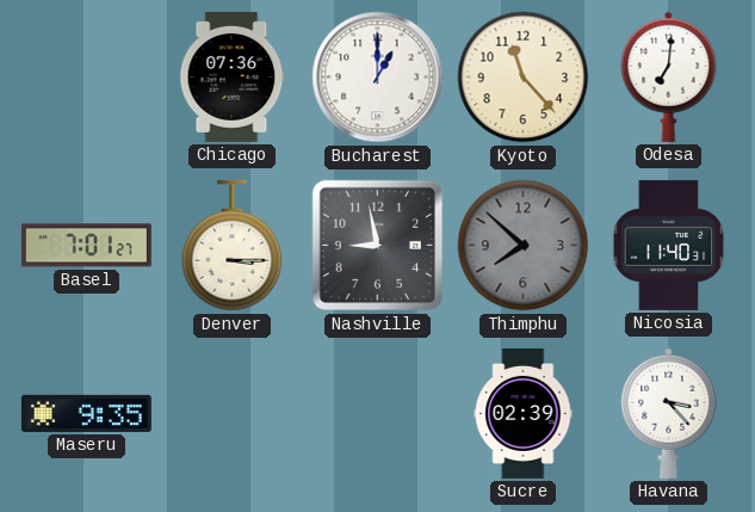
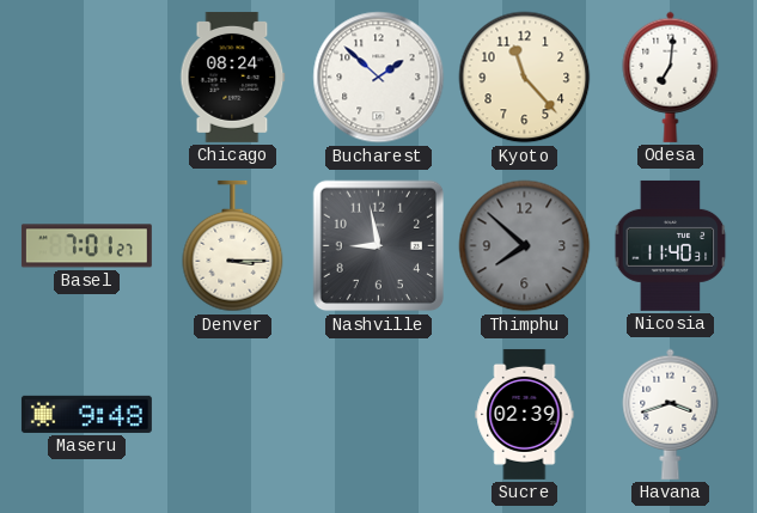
Chicago: 07:36 -> 08:24 (233, 77)
Bucharest: 1:00 -> 1:52 (379, 78)
Maseru: 9:35 -> 9:48 (86, 414)
Havana: 3:23 -> 3:42 (671, 414)
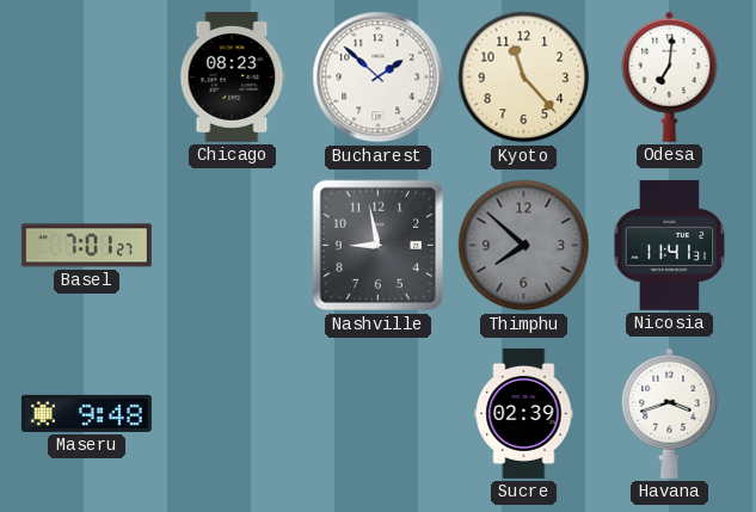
Chicago: 08:24 -> 08:23 (233, 76)
Denver: 3:15 -> none (233, 246)
Nicosia: 11:40 -> 11:41 (670, 245)
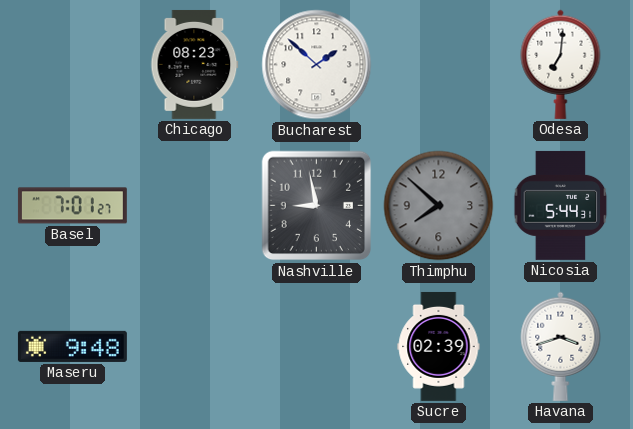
Kyoto: 11:23 -> none (524, 78)
Nicosia: 11:41 -> 5:44 (561, 205)
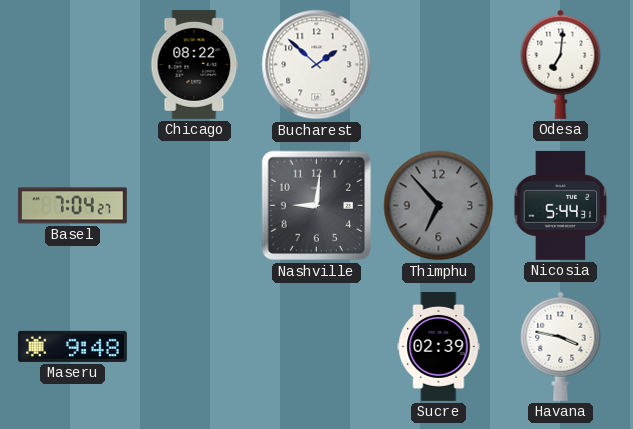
Chicago: 08:23 -> 08:22 (195, 64)
Basel: 7:01 -> 7:04 (72, 206)
Nashville: 8:58 -> 9:01 (317, 206)
Thimphu: 7:52 -> 6:53 (439, 206)
Havana: 3:42 -> 3:47 (561, 346)
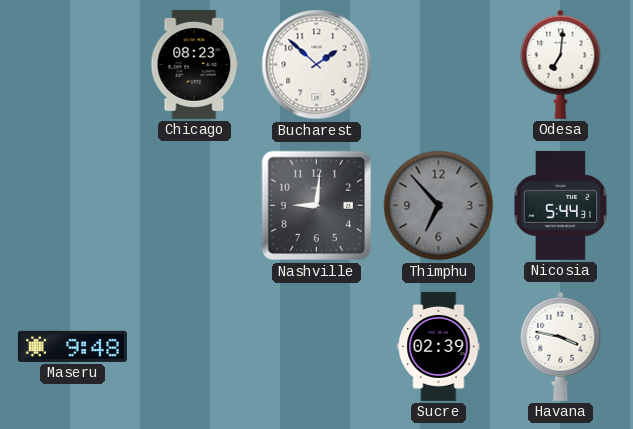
Chicago: 08:22 -> 08:23 (195, 64)
Basel: 7:04 -> none (72, 206)
